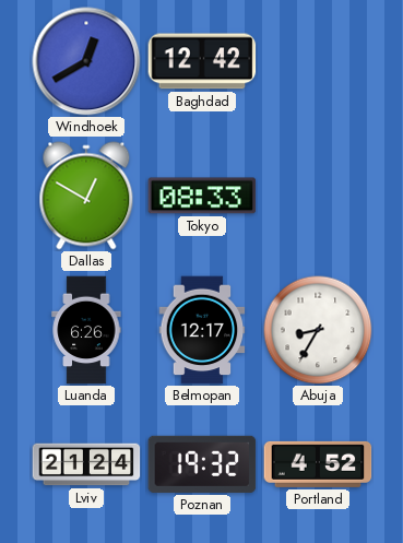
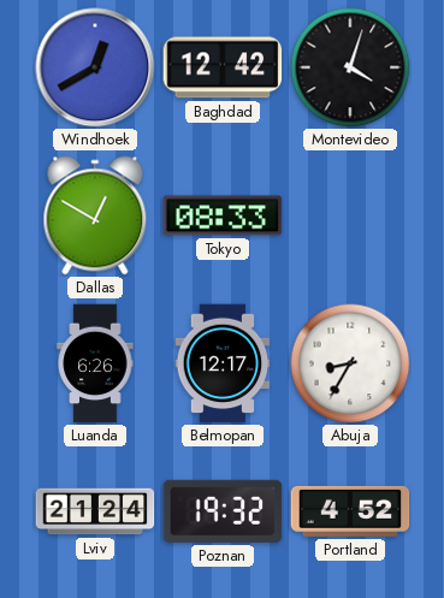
Montevideo: none -> 4:03 (350, 67)
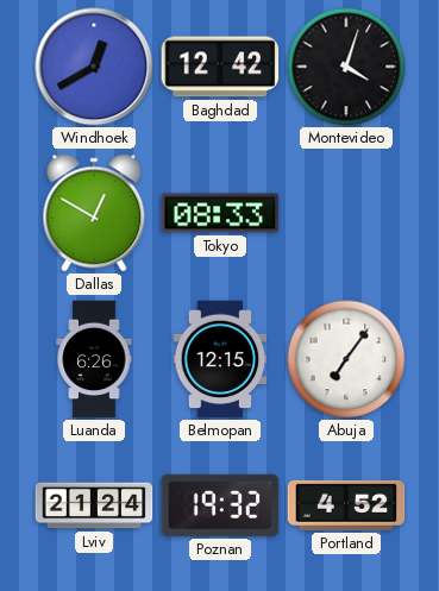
Belmopan: 12:17 -> 12:15 (220, 359)
Abuja: 8:35 -> 7:06 (346, 359)
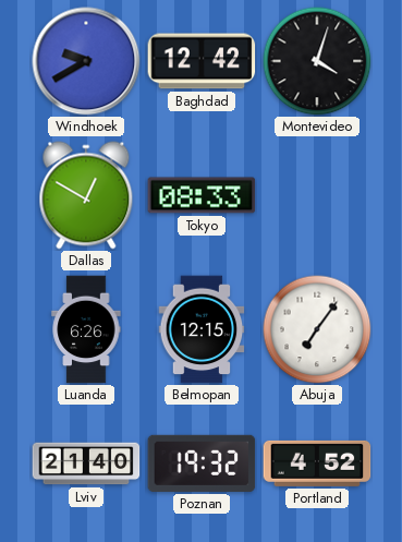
Windhoek: 12:40 -> 9:40 (86, 61)
Lviv: 21:24 -> 21:40 (86, 463)
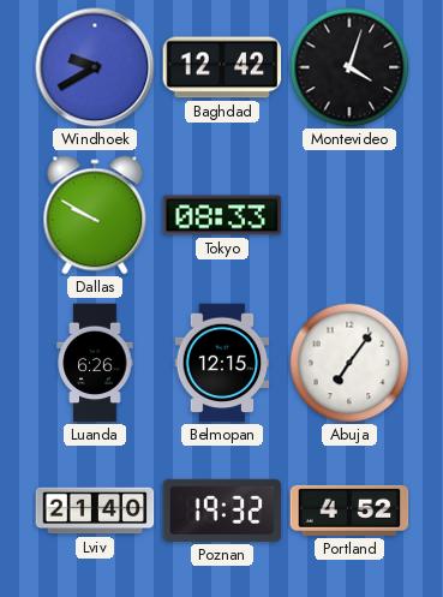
Dallas: 12:50 -> 9:50 (95, 215)
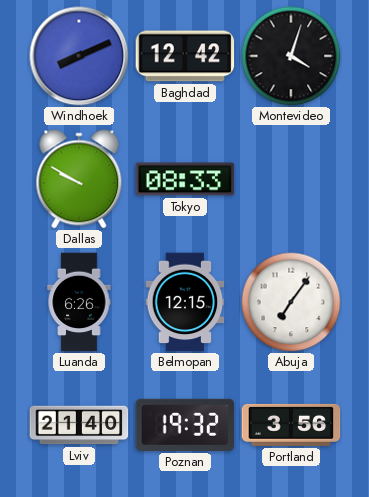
Windhoek: 9:40 -> 8:11 (79, 56)
Portland: 4:52 -> 3:56 (291, 425)
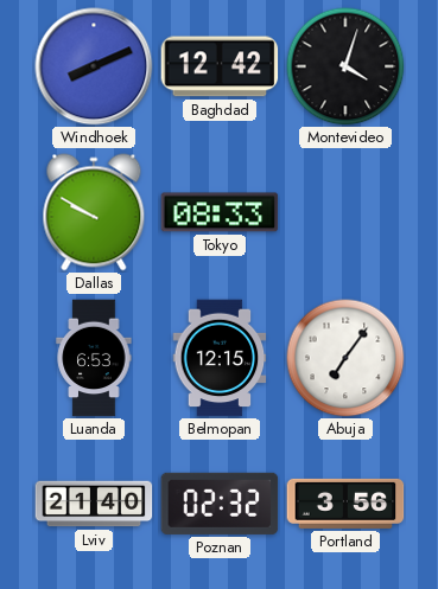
Luanda: 6:26 -> 6:53 (94, 358)
Poznan: 19:32 -> 02:32 (220, 504)
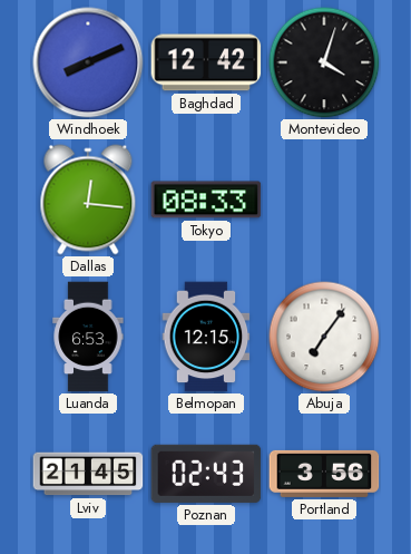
Dallas: 9:50 -> 12:16 (88, 200)
Lviv: 21:40 -> 21:45 (88, 474)
Poznan: 02:32 -> 02:43 (206, 474)
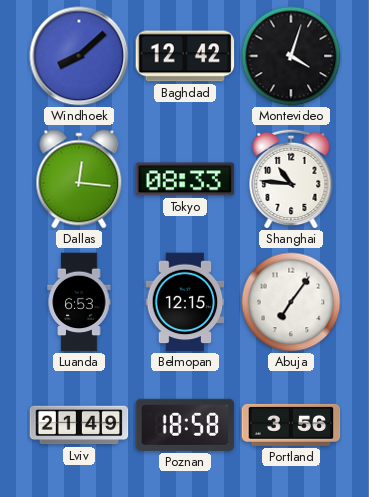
Windhoek: 8:11 -> 8:08 (79, 56)
Shanghai: none -> 10:46 (291, 179)
Lviv: 21:45 -> 21:49 (79, 425)
Poznan: 02:43 -> 18:58 (185, 425)
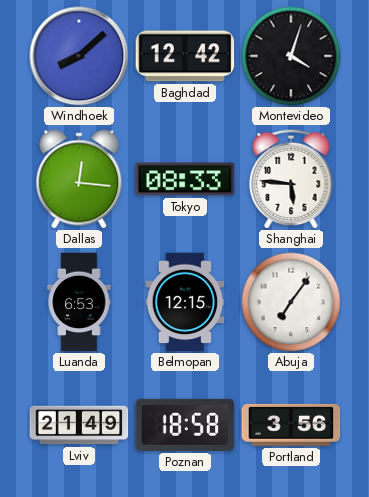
Shanghai: 10:46 -> 5:46 (291, 179)
